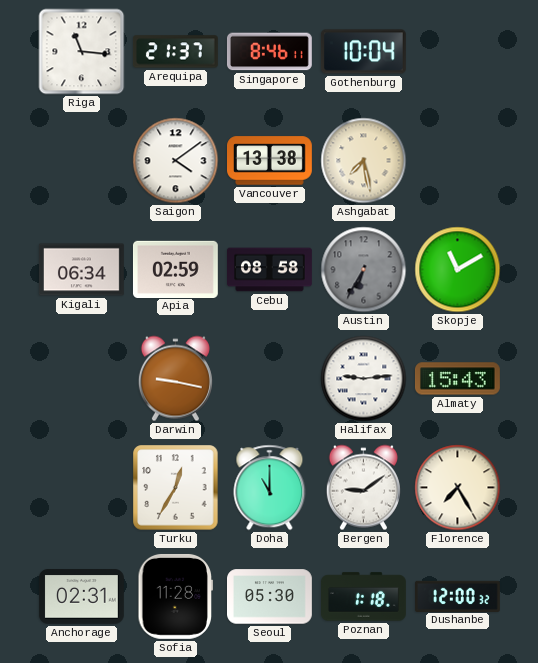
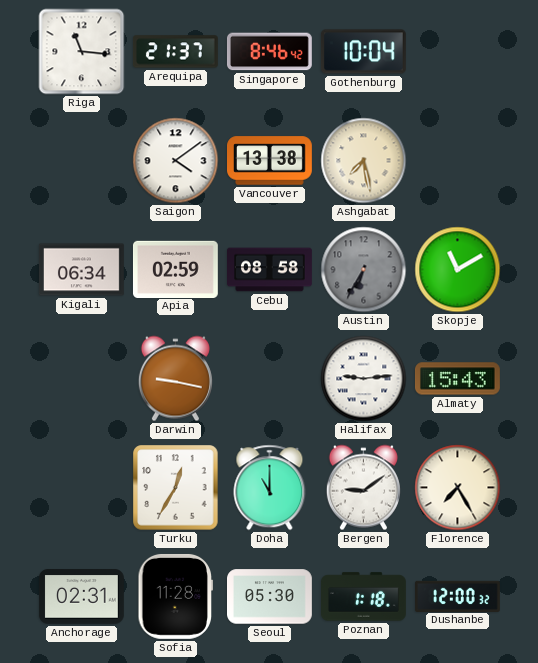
Singapore: 8:46:11 -> 8:46:42 (269, 52)
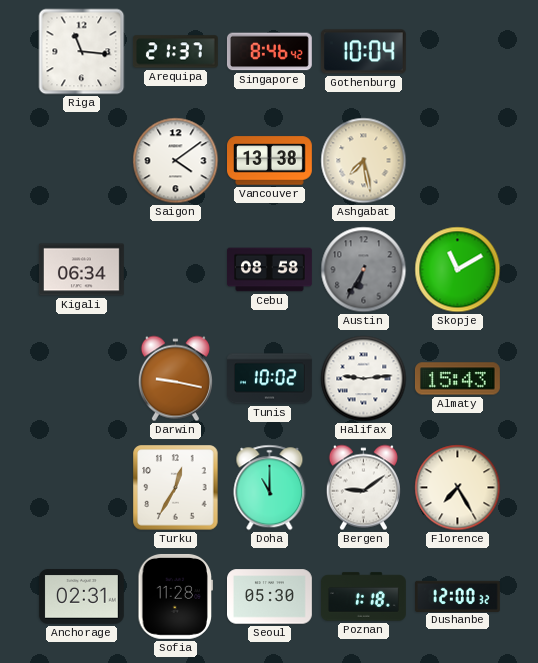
Apia: 02:59 -> none (175, 269)
Tunis: none -> 10:02 (270, 379)
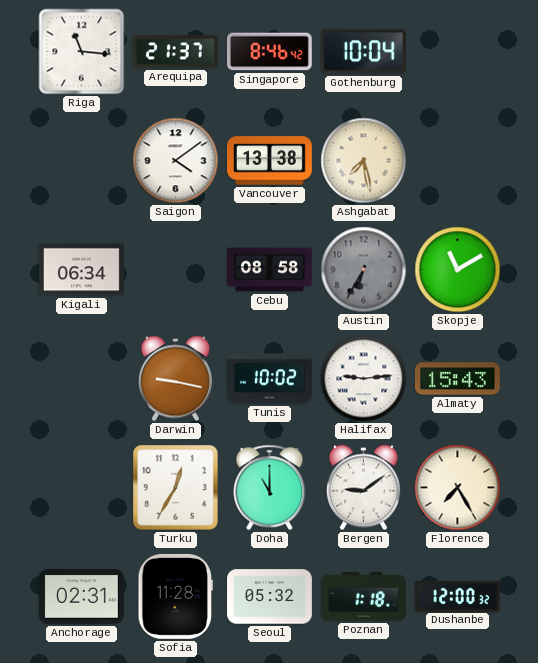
Seoul: 05:30 -> 05:32 (270, 597)
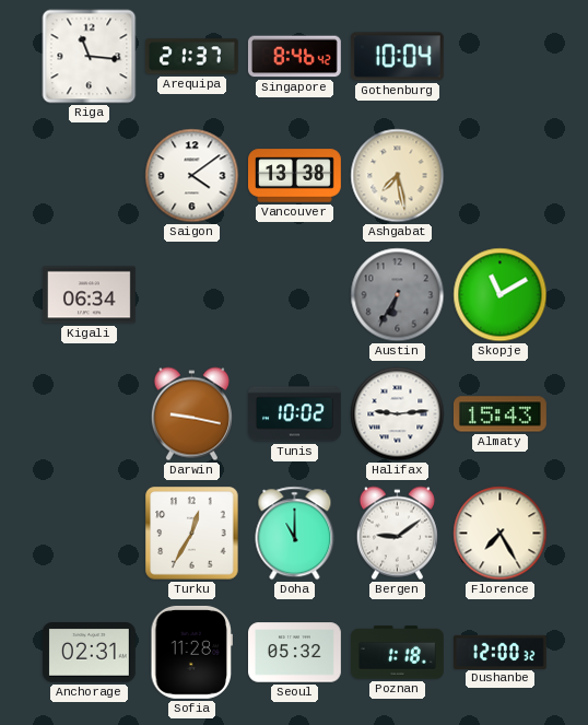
Cebu: 08:58 -> none (270, 270)
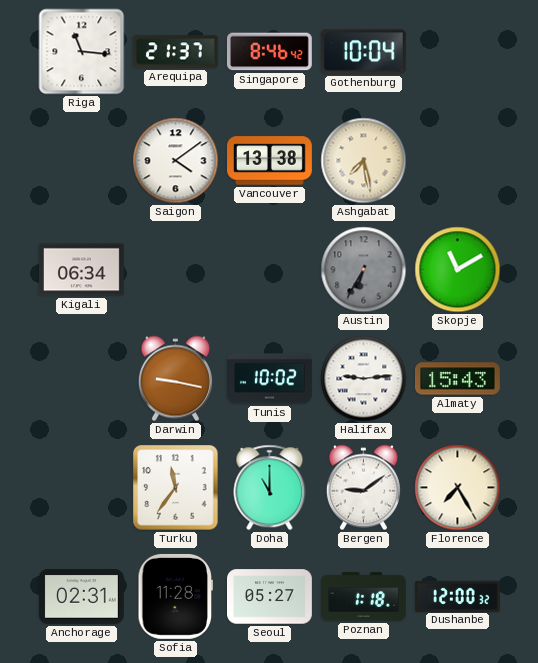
Turku: 12:35 -> 11:36 (176, 488)
Seoul: 05:32 -> 05:27 (270, 597)
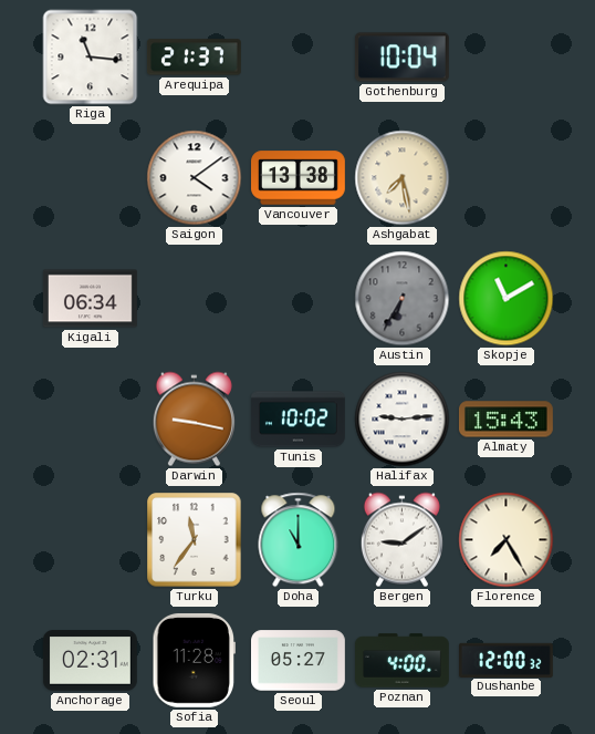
Singapore: 8:46 -> none (269, 52)
Poznan: 1:18 -> 4:00 (403, 661)
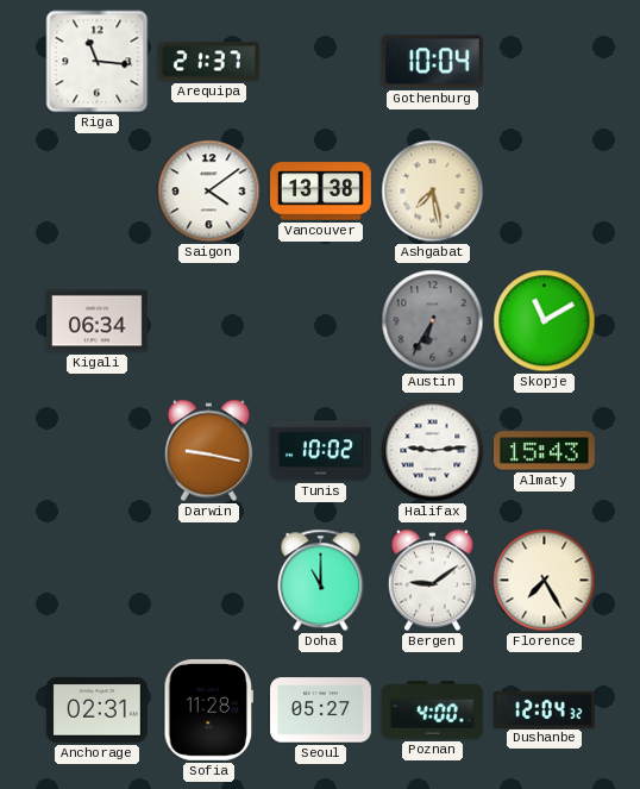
Turku: 11:36 -> none (195, 540)
Dushanbe: 12:00 -> 12:04 (545, 709)
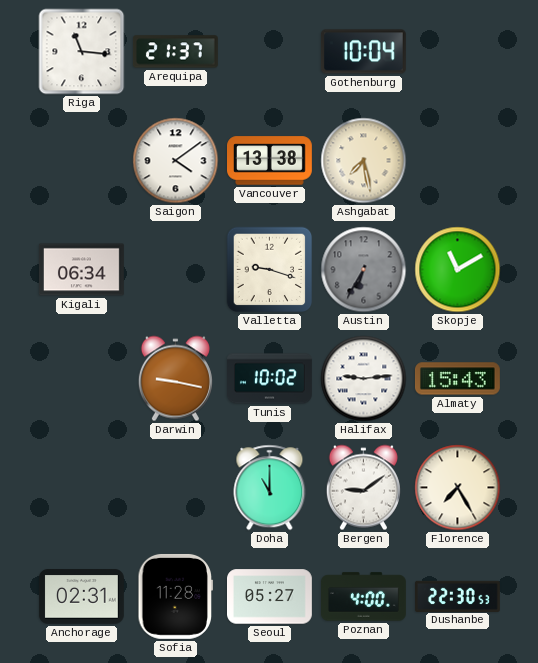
Valletta: none -> 9:18 (270, 270)
Dushanbe: 12:04 -> 22:30 (458, 596)
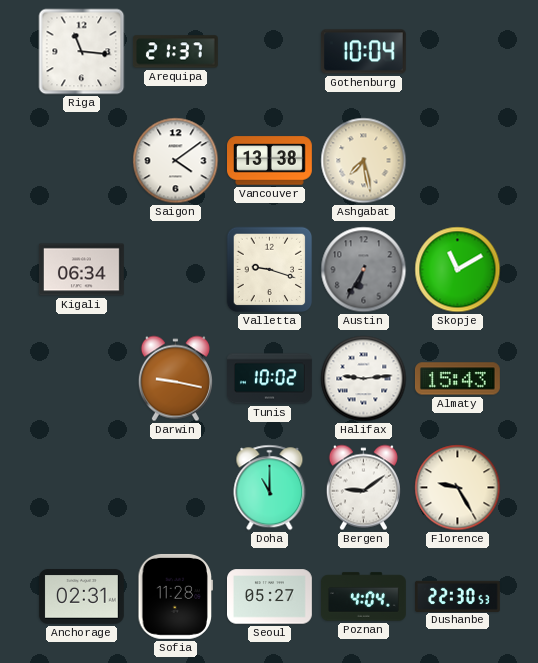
Florence: 7:25 -> 9:25 (458, 488)
Poznan: 4:00 -> 4:04 (364, 597)
